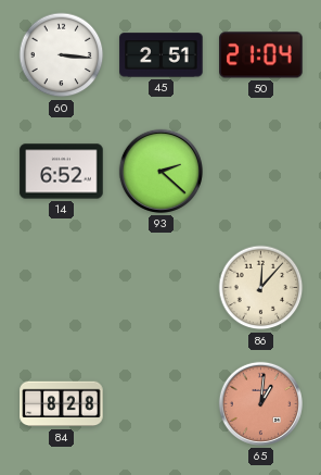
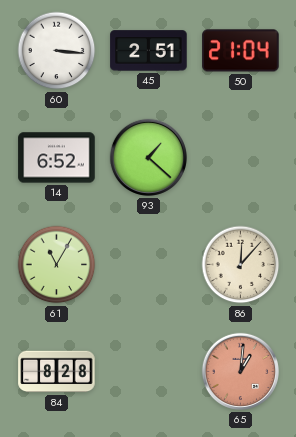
93: 2:22 -> 1:22 (148, 157)
61: none -> 11:05 (57, 265)
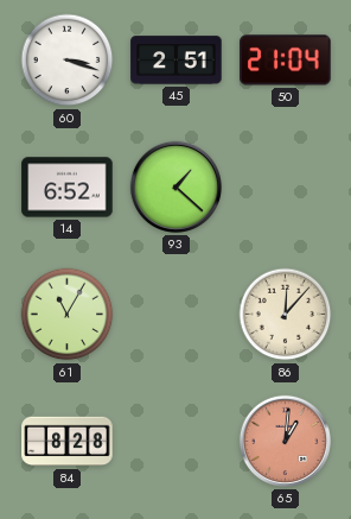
60: 3:16 -> 3:18 (68, 61)
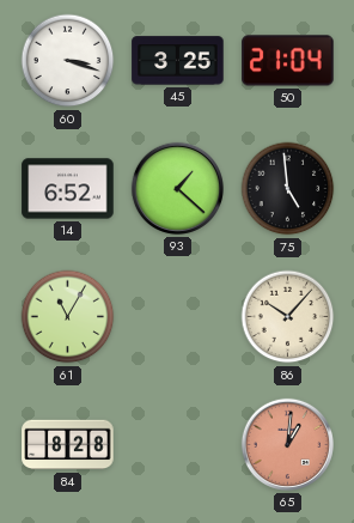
45: 2:51 -> 3:25 (178, 61)
75: none -> 4:59 (288, 189)
86: 12:07 -> 10:07 (288, 317)
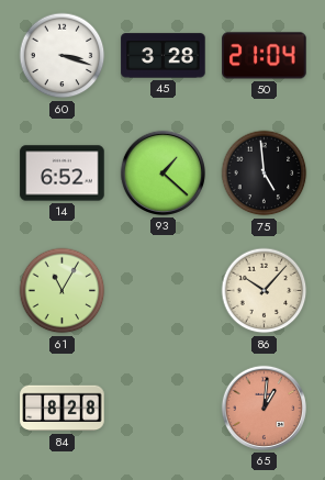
45: 3:25 -> 3:28 (164, 56)
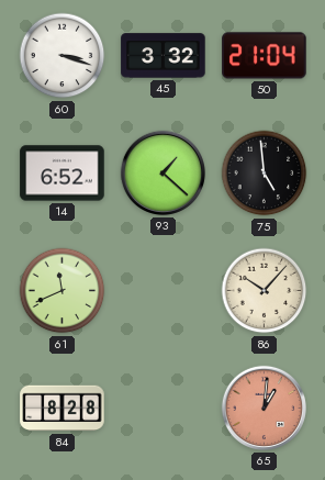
45: 3:28 -> 3:32 (164, 56)
61: 11:05 -> 11:41 (63, 291)
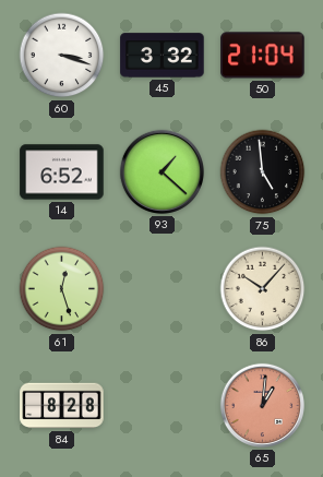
61: 11:41 -> 12:27 (62, 289)
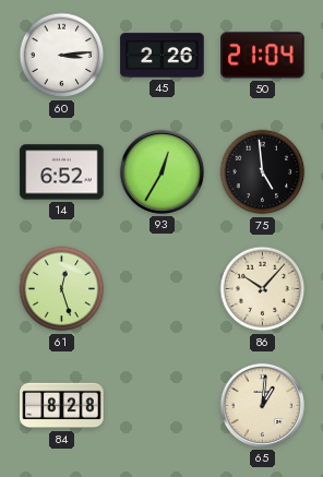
60: 3:18 -> 3:14 (62, 56)
45: 3:32 -> 2:26 (163, 56)
93: 1:22 -> 12:35 (161, 171)
65 dial: salmon -> cream (262, 405)
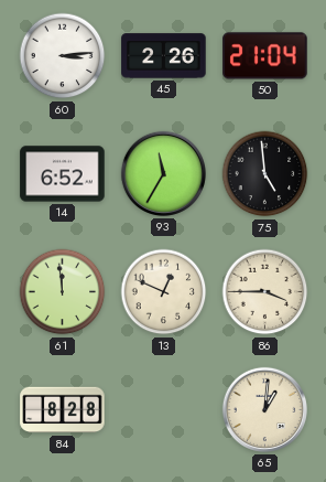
93: 12:35 -> 11:35 (163, 173)
61: 12:27 -> 11:59 (63, 292)
13: none -> 12:49 (164, 292)
86: 10:07 -> 3:45 (265, 292)
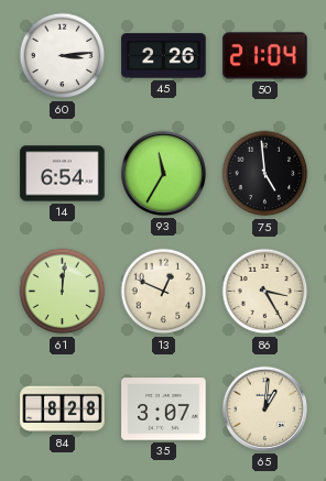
14: 6:52 -> 6:54 (63, 174)
61: 11:59 -> 12:01 (63, 292)
86: 3:45 -> 3:25 (265, 292)
35: none -> 3:07 (164, 409)
